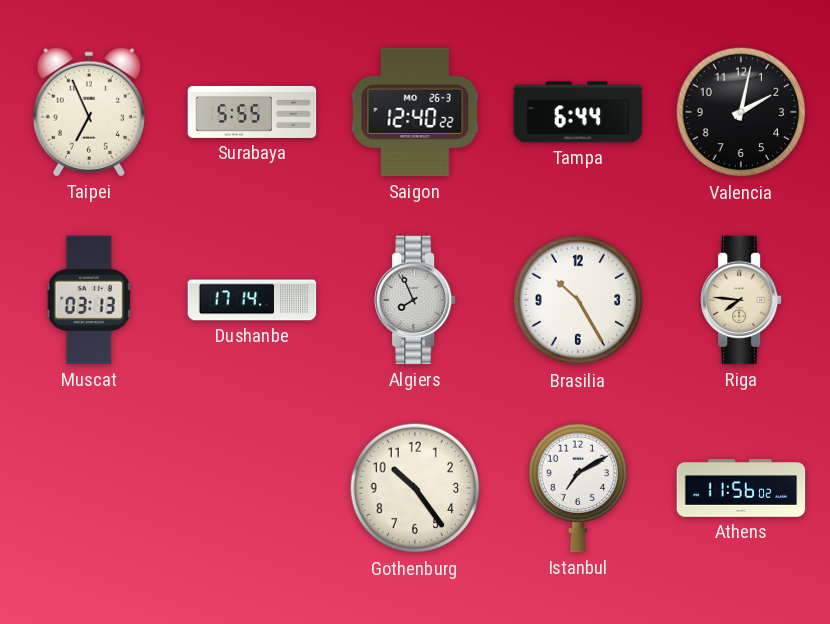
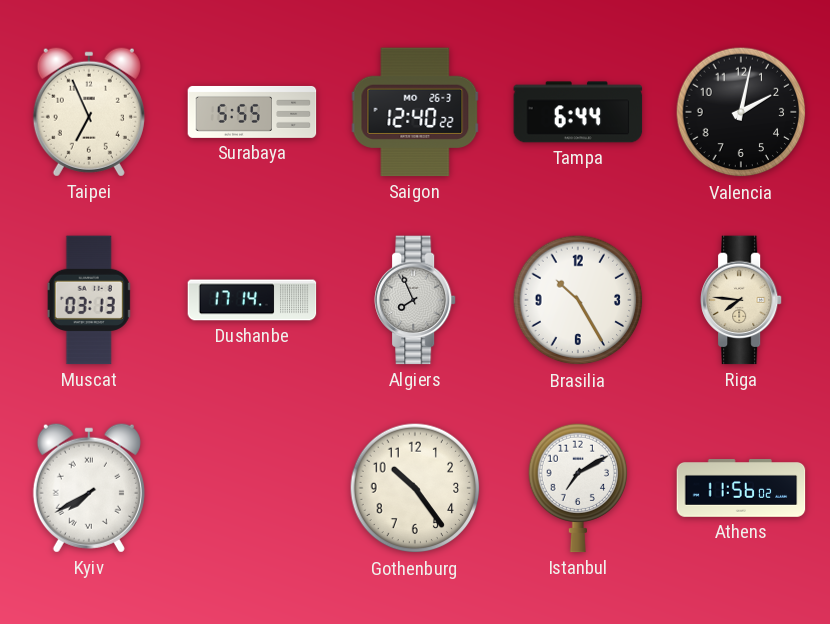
Kyiv: none -> 7:40 (89, 488)
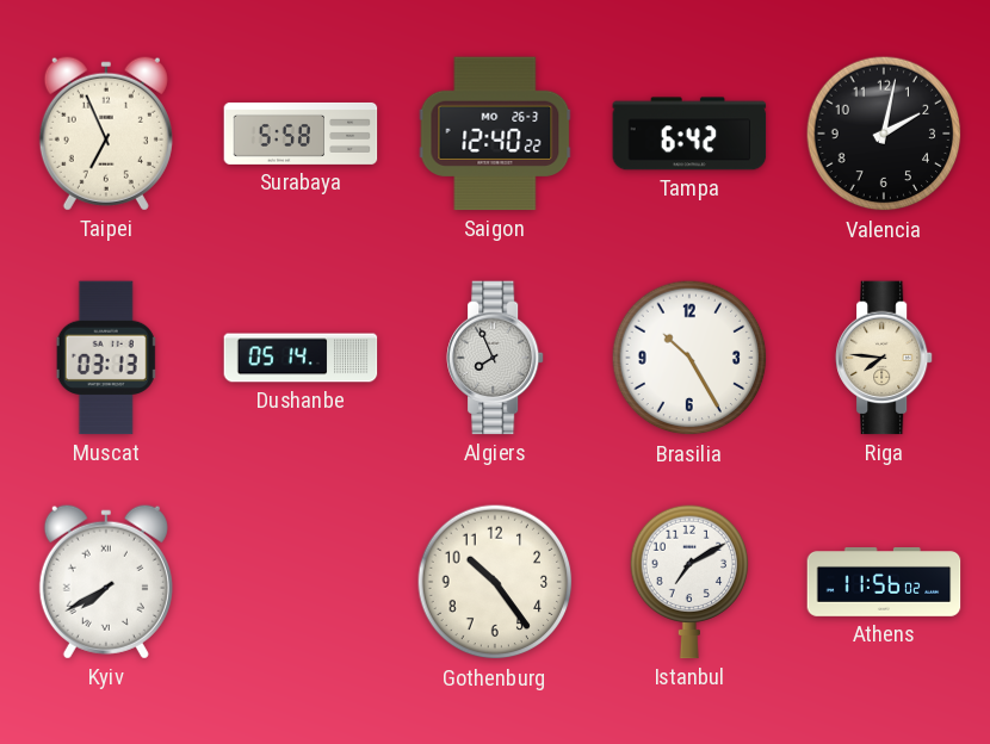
Surabaya: 5:55 -> 5:58 (301, 134)
Tampa: 6:44 -> 6:42 (689, 134)
Dushanbe: 17:14 -> 05:14 (301, 358)
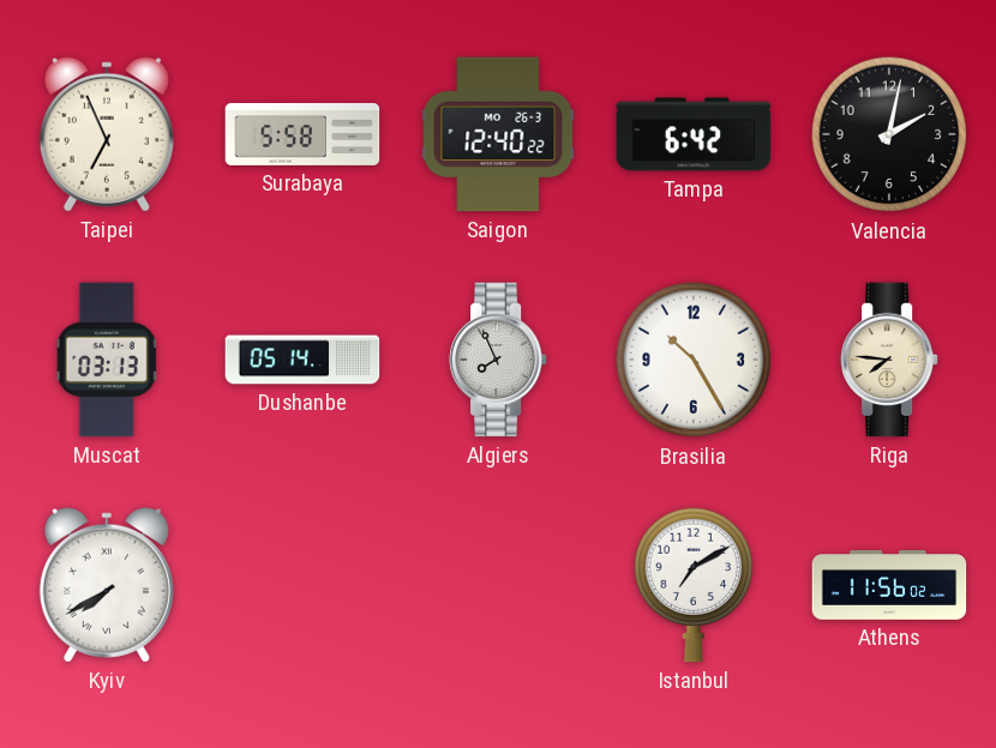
Gothenburg: 10:24 -> none (495, 582)
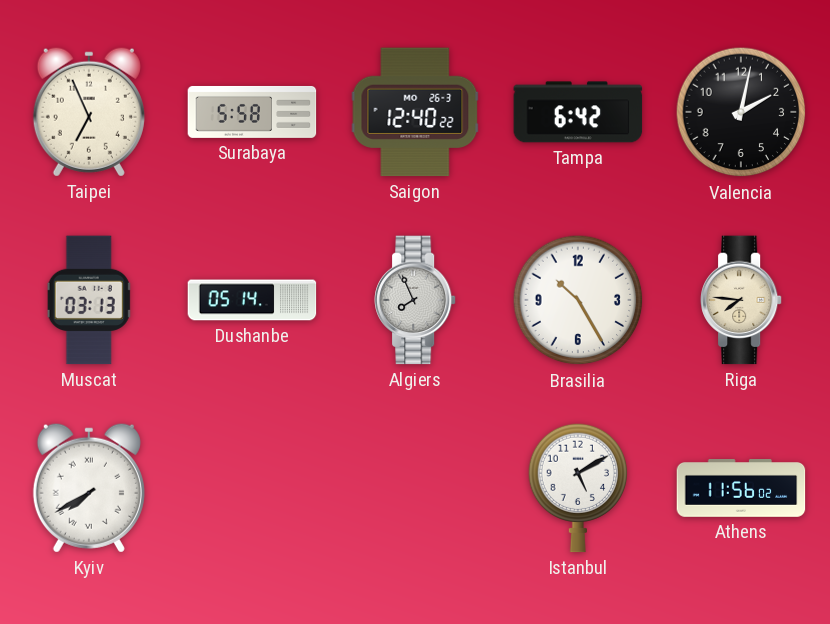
Istanbul: 7:10 -> 5:10 (578, 488)
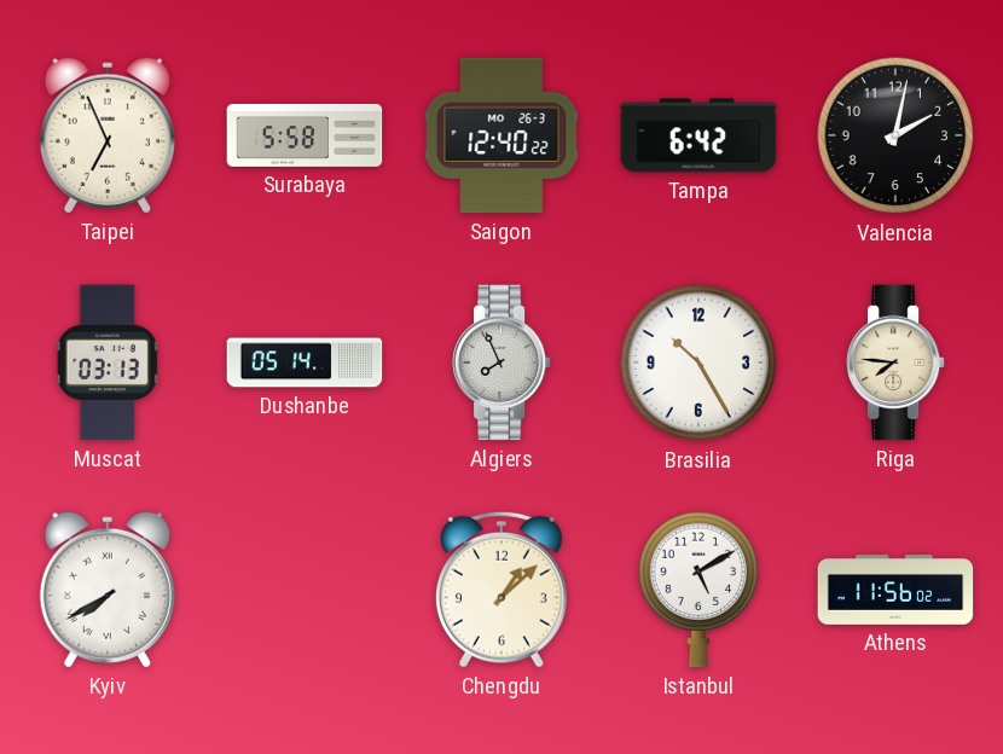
Chengdu: none -> 1:08 (502, 590)
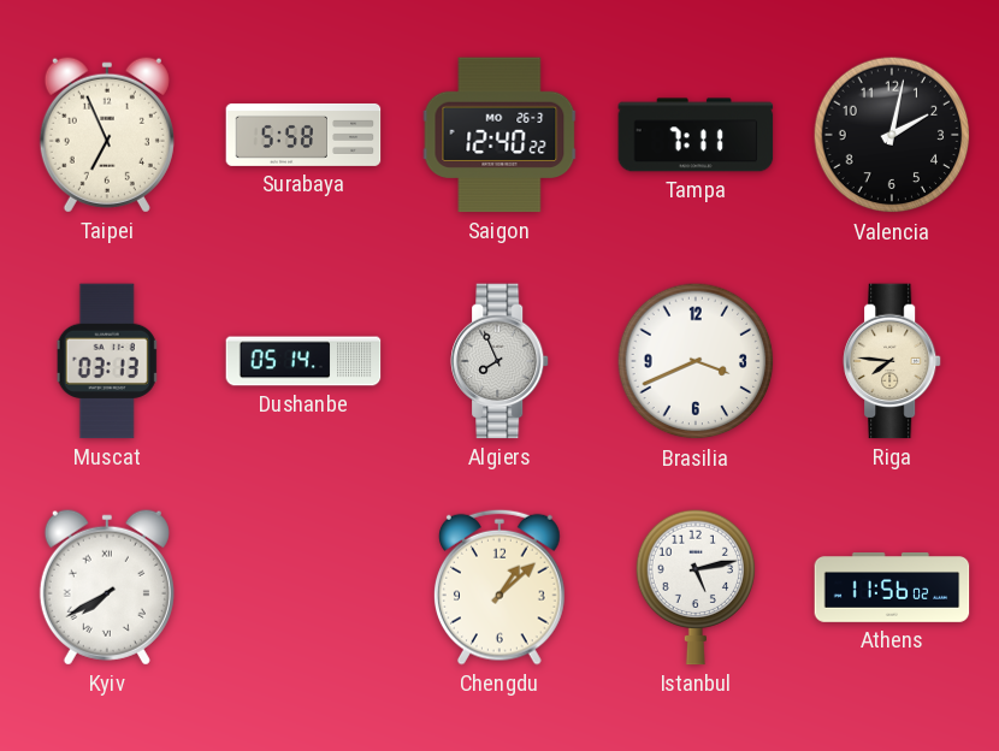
Tampa: 6:42 -> 7:11 (696, 135)
Brasilia: 10:25 -> 3:41 (696, 361)
Istanbul: 5:10 -> 5:13 (696, 587)
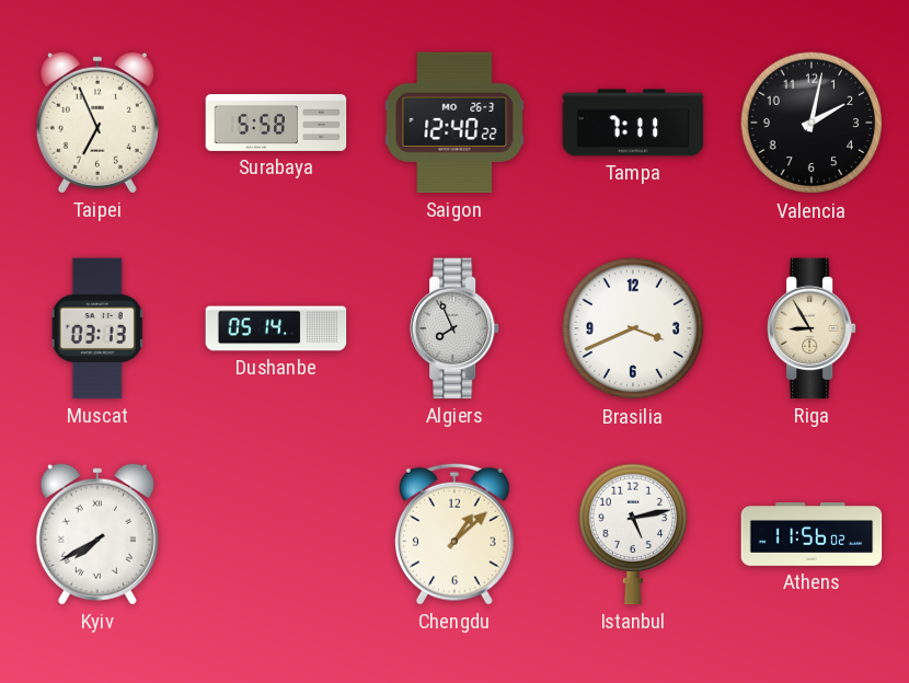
Riga: 7:46 -> 8:55 (812, 328)
